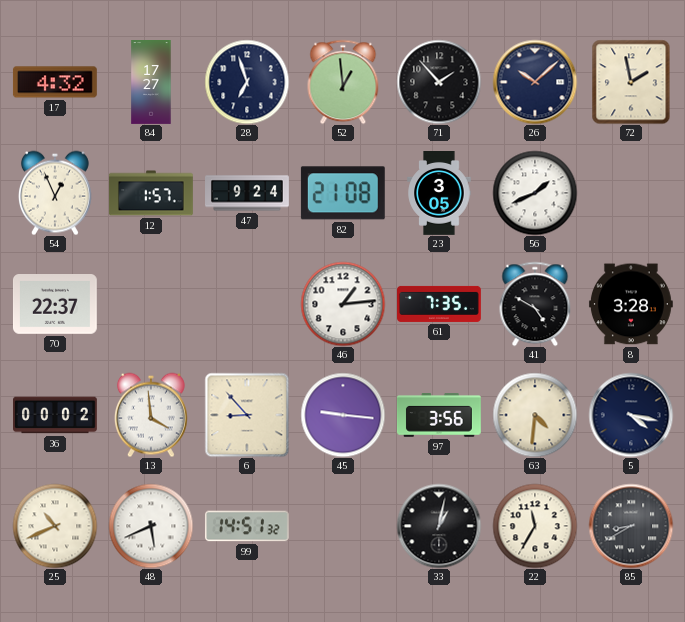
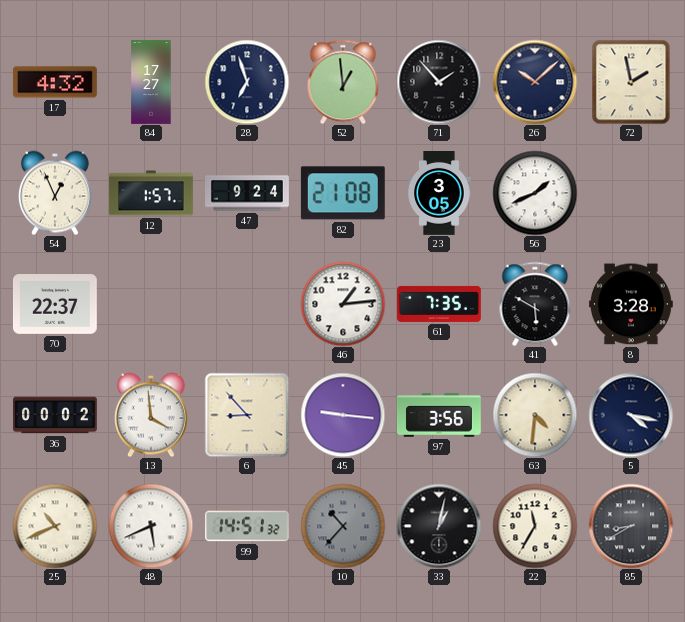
41: 4:50 -> 5:50 (535, 304)
10: none -> 10:37 (343, 526)
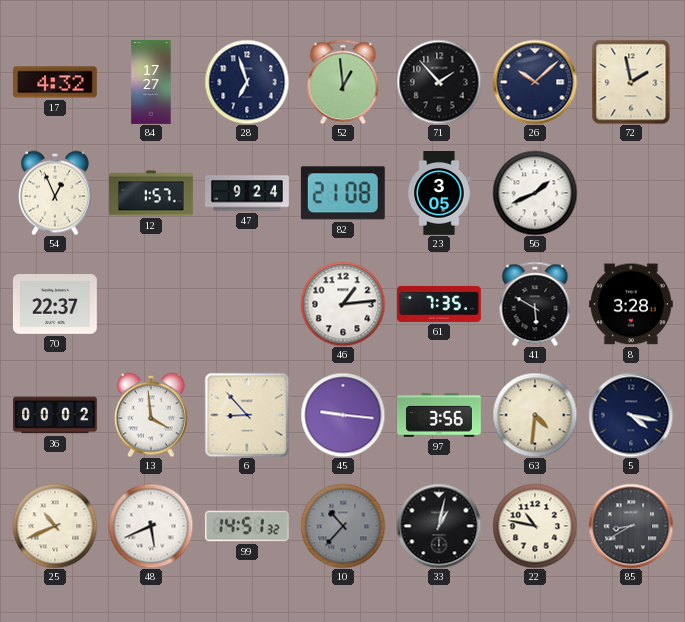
22: 11:35 -> 10:47 (535, 526)
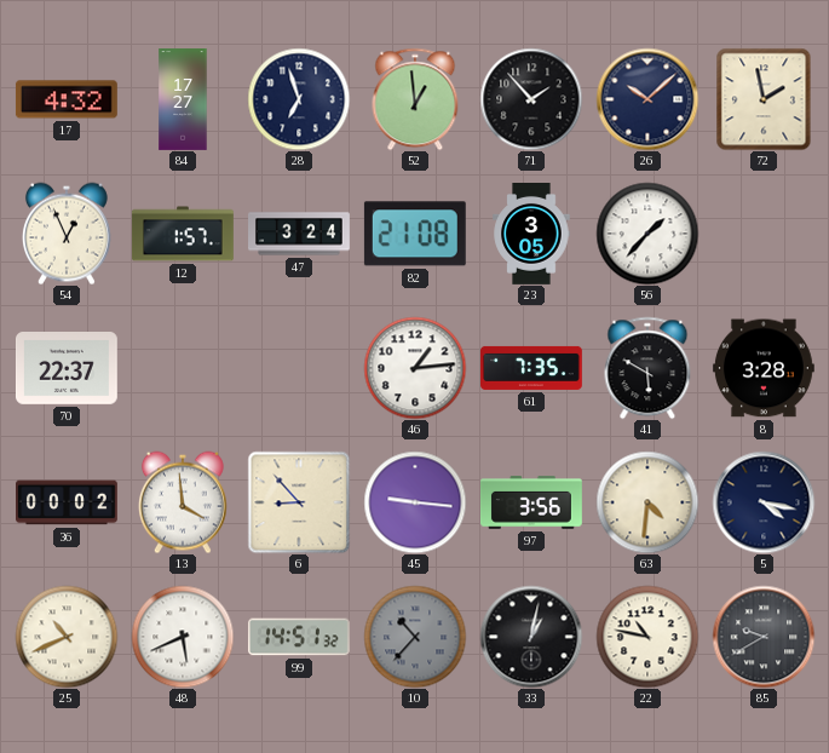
47: 9:24 -> 3:24 (300, 234)
56: 1:41 -> 1:37 (647, 234)
85: 8:40 -> 9:40 (764, 637)
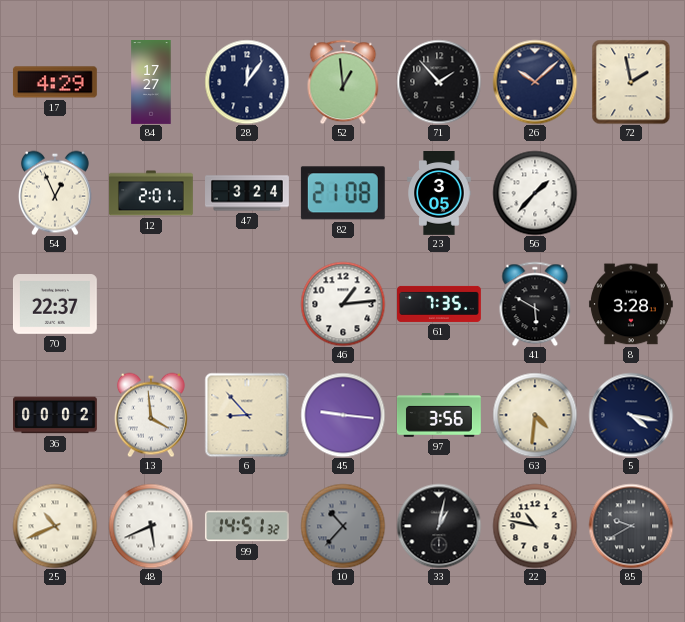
17: 4:32 -> 4:29 (55, 82)
28: 6:57 -> 12:06 (247, 82)
12: 1:57 -> 2:01 (151, 193)
